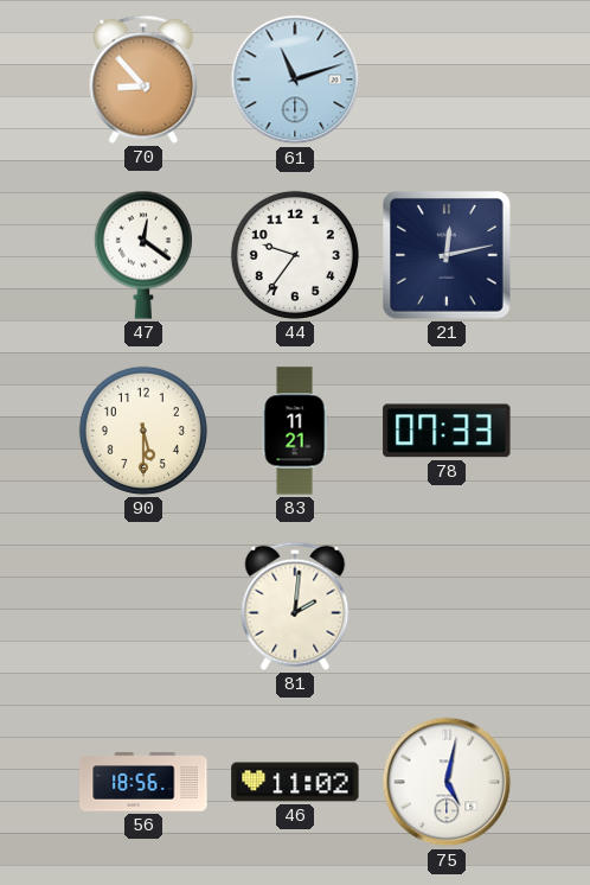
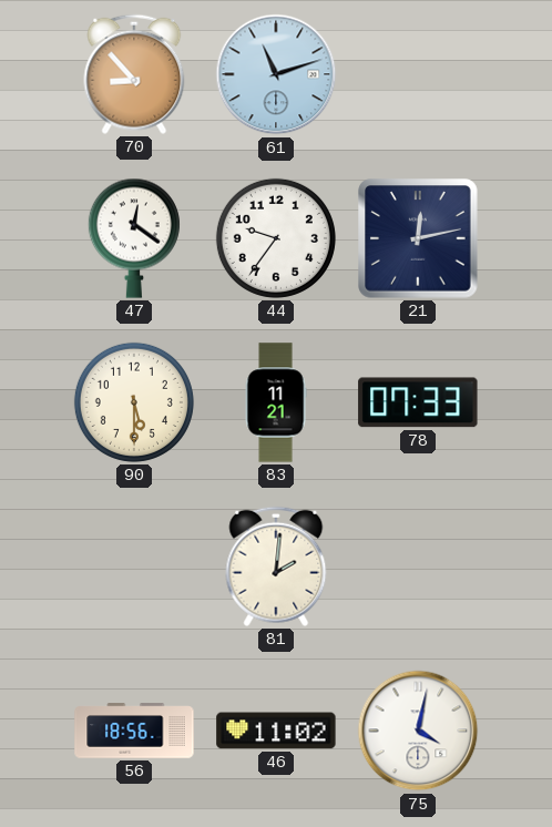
75: 5:02 -> 4:02 (418, 731)
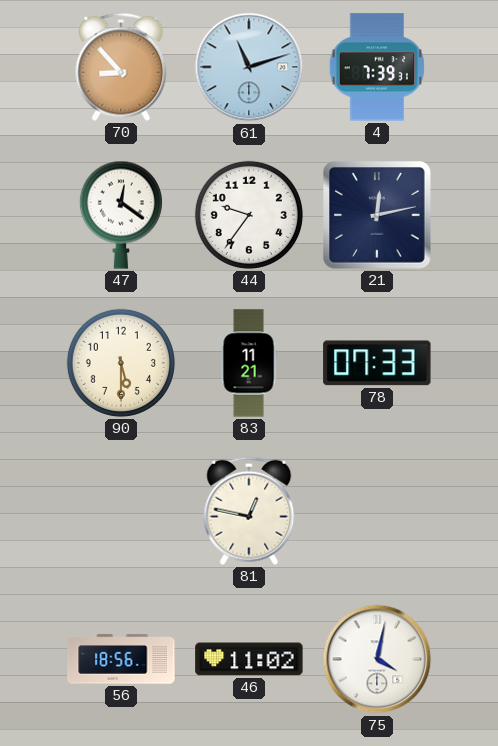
4: none -> 7:39 (377, 67)
81: 2:01 -> 12:47 (249, 511)
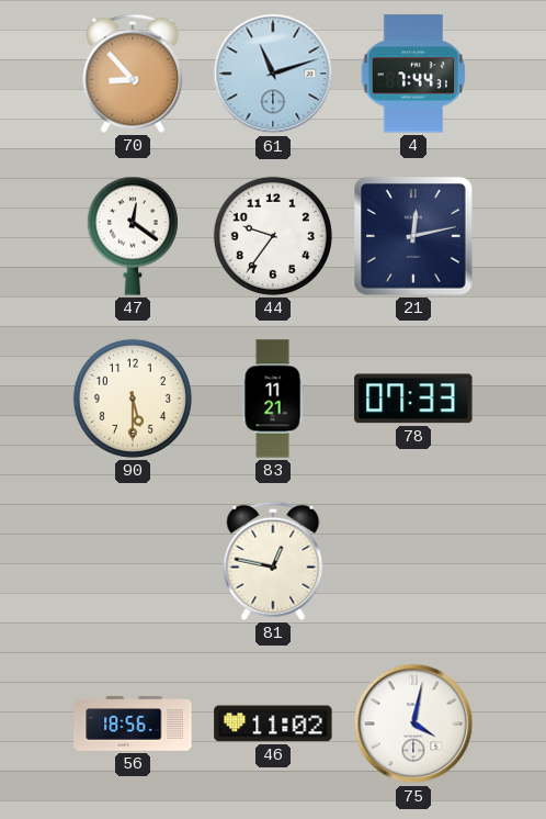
4: 7:39 -> 7:44 (413, 74)
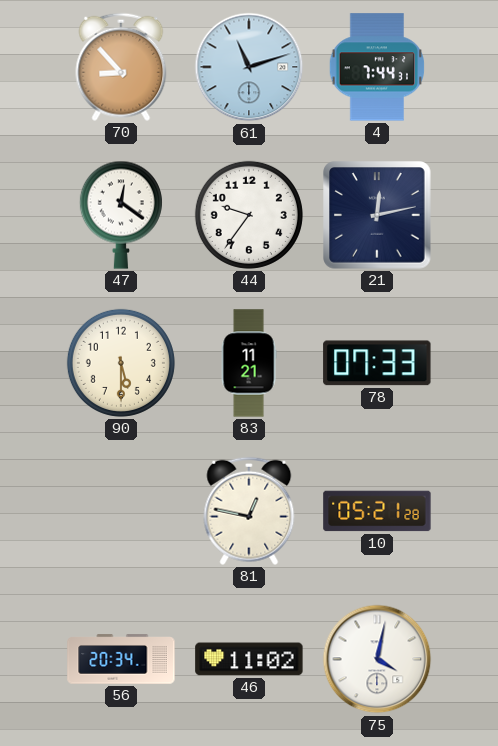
10: none -> 05:21 (377, 511)
56: 18:56 -> 20:34 (121, 659)
